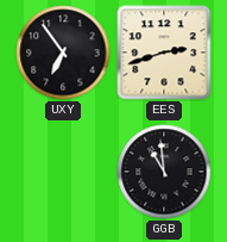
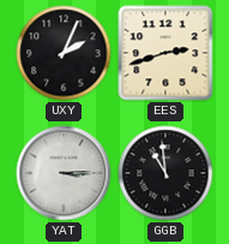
UXY: 6:54 -> 2:04 (64, 53)
YAT: none -> 3:15 (64, 173)
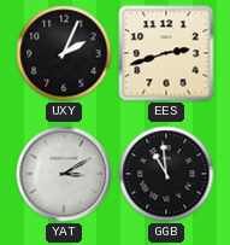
YAT: 3:15 -> 3:10 (64, 174)
